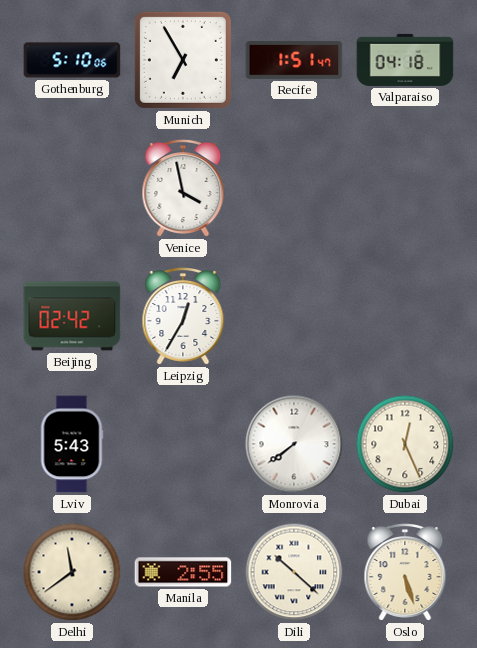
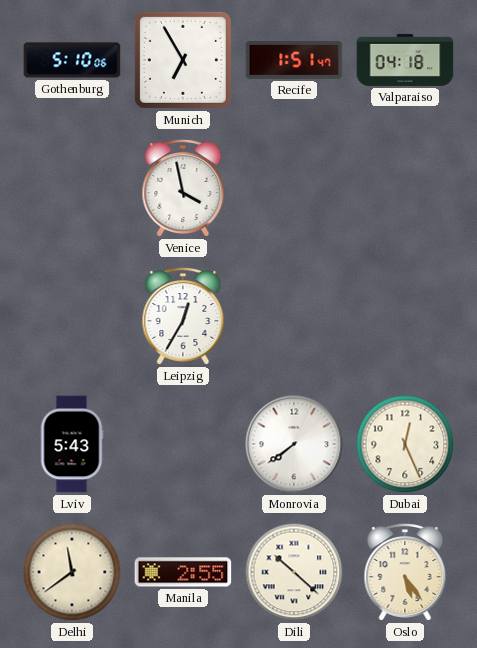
Beijing: 02:42 -> none (72, 316)
Oslo: 5:27 -> 5:24 (405, 573)
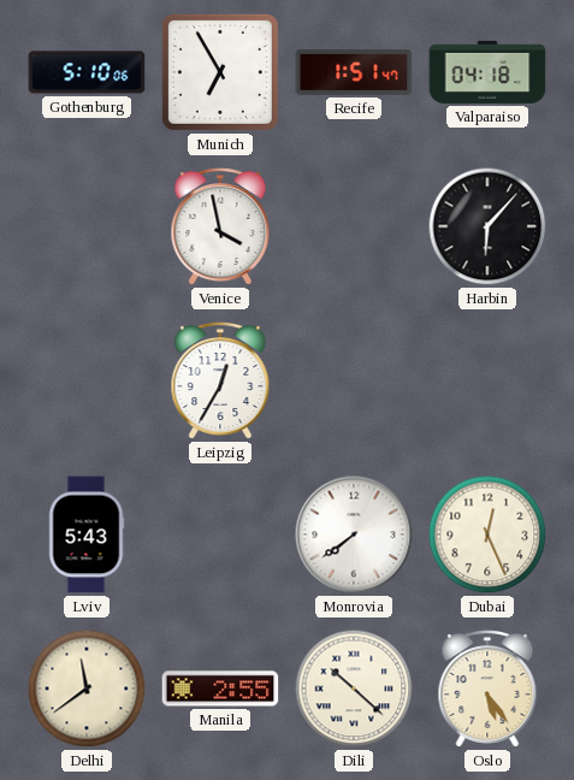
Harbin: none -> 6:07 (487, 226)
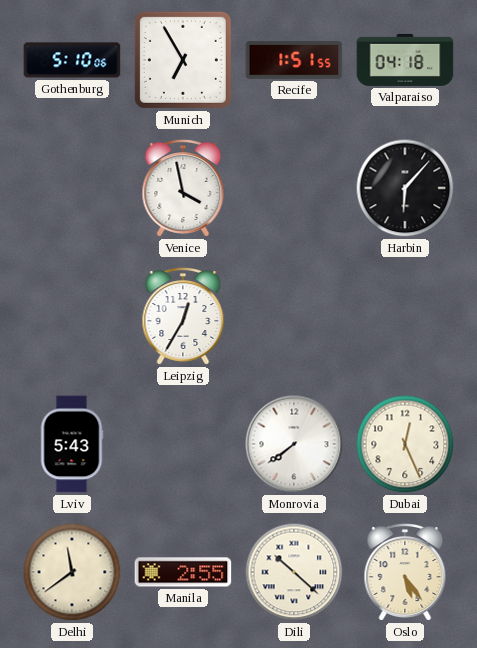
Recife: 1:51:47 -> 1:51:55 (294, 60)
